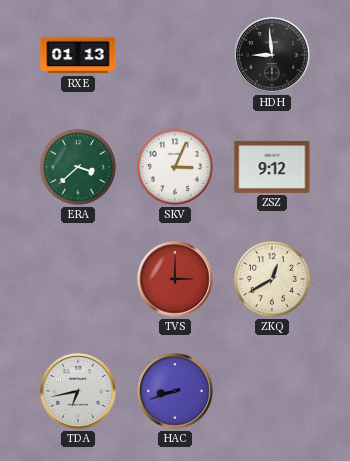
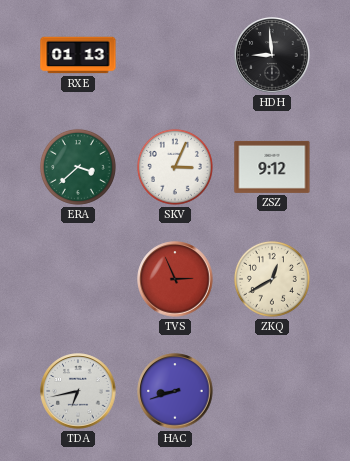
TVS: 3:00 -> 2:56 (175, 279)
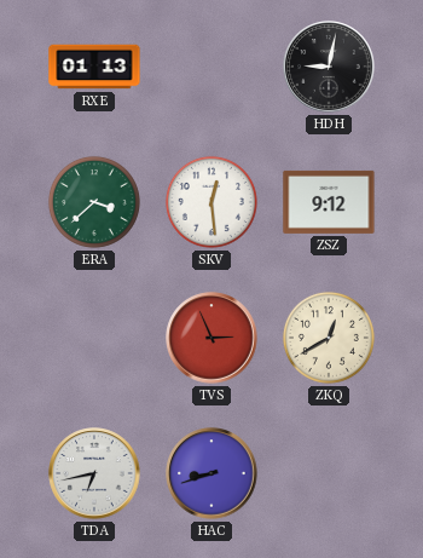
HDH: 8:59 -> 9:02 (329, 67)
SKV: 3:04 -> 12:29 (211, 202)
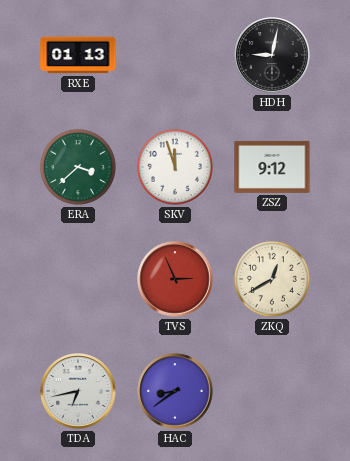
SKV: 12:29 -> 11:57 (175, 167)
HAC: 8:42 -> 8:39 (175, 391)
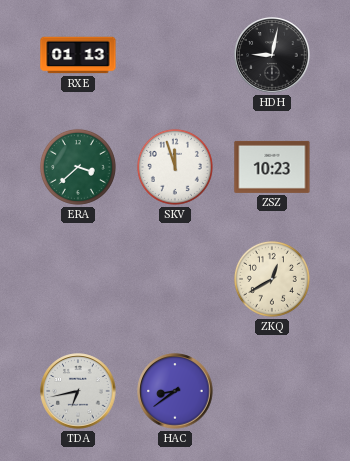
ZSZ: 9:12 -> 10:23 (272, 167)
TVS: 2:56 -> none (175, 279)
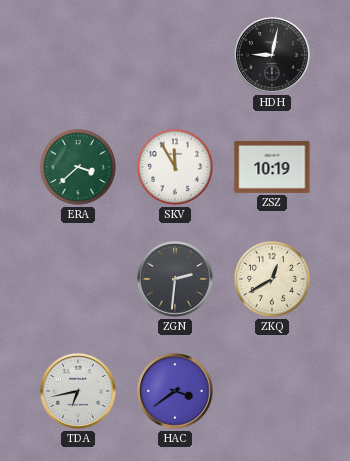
RXE: 01:13 -> none (78, 55)
SKV: 11:57 -> 11:55 (175, 167)
ZSZ: 10:23 -> 10:19 (272, 167)
ZGN: none -> 2:31 (175, 279)
HAC: 8:39 -> 3:39 (175, 391)
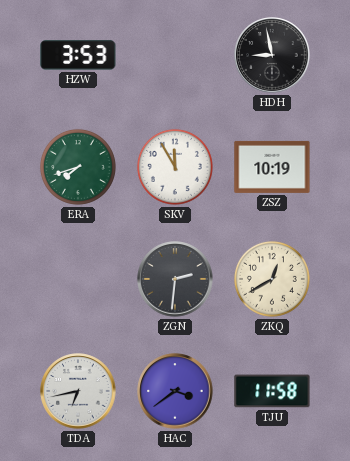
HZW: none -> 3:53 (78, 55)
HDH: 9:02 -> 8:58 (272, 55)
ERA: 3:38 -> 7:42 (78, 167)
TJU: none -> 11:58 (272, 391)
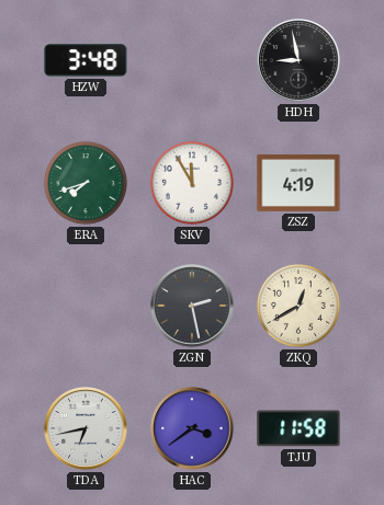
HZW: 3:53 -> 3:48 (86, 60)
ZSZ: 10:19 -> 4:19 (298, 183)
ZGN: 2:31 -> 2:28 (192, 306)
